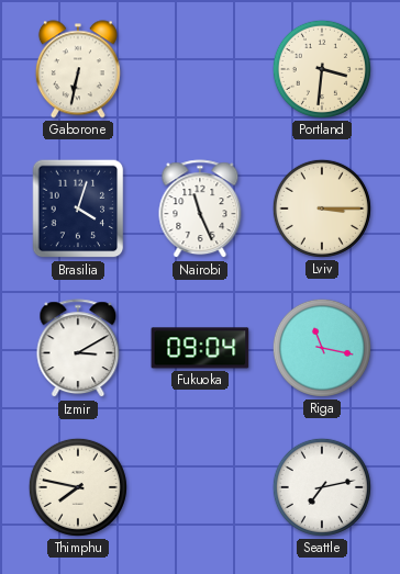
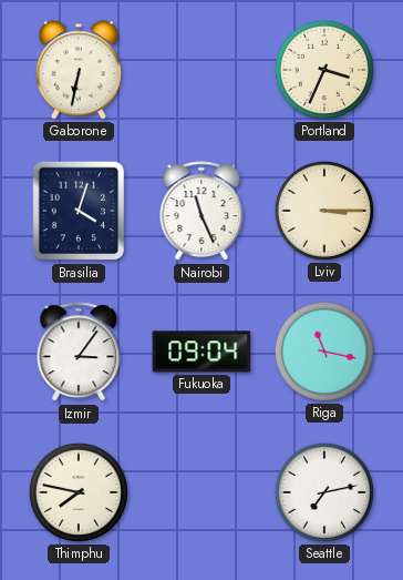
Portland: 3:31 -> 3:34 (324, 70)
Izmir: 3:10 -> 3:06 (79, 353)
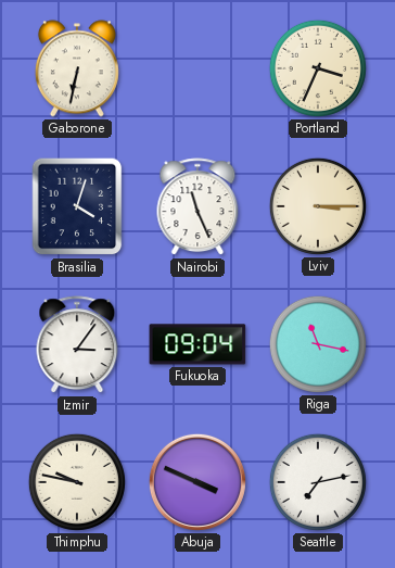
Thimphu: 7:47 -> 9:47 (77, 482)
Abuja: none -> 3:49 (197, 482)
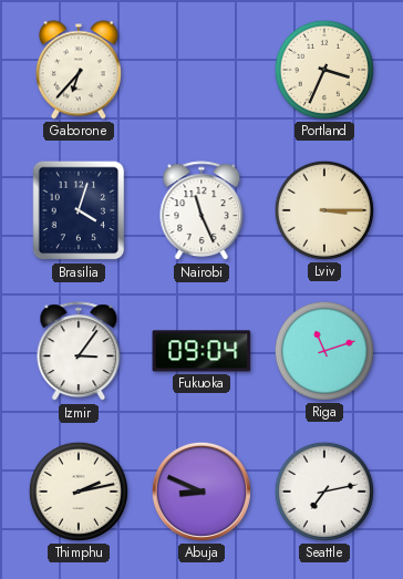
Gaborone: 6:32 -> 6:37 (79, 70)
Riga: 11:17 -> 11:12 (324, 351)
Thimphu: 9:47 -> 2:13 (79, 492)
Abuja: 3:49 -> 8:49 (201, 492)
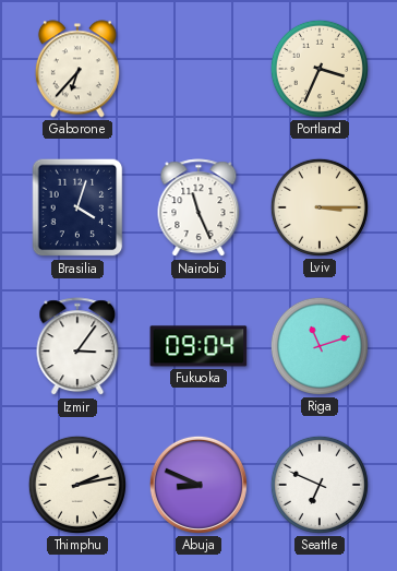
Seattle: 7:13 -> 6:49 (320, 485)
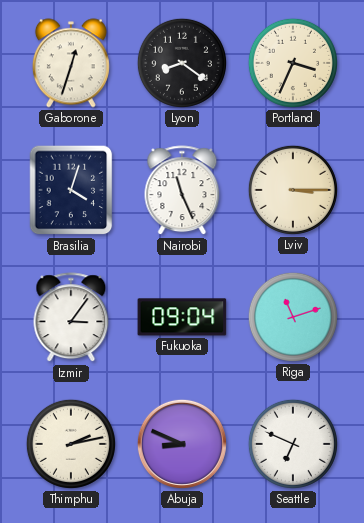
Gaborone: 6:37 -> 12:33 (71, 63)
Lyon: none -> 8:21 (182, 63)
